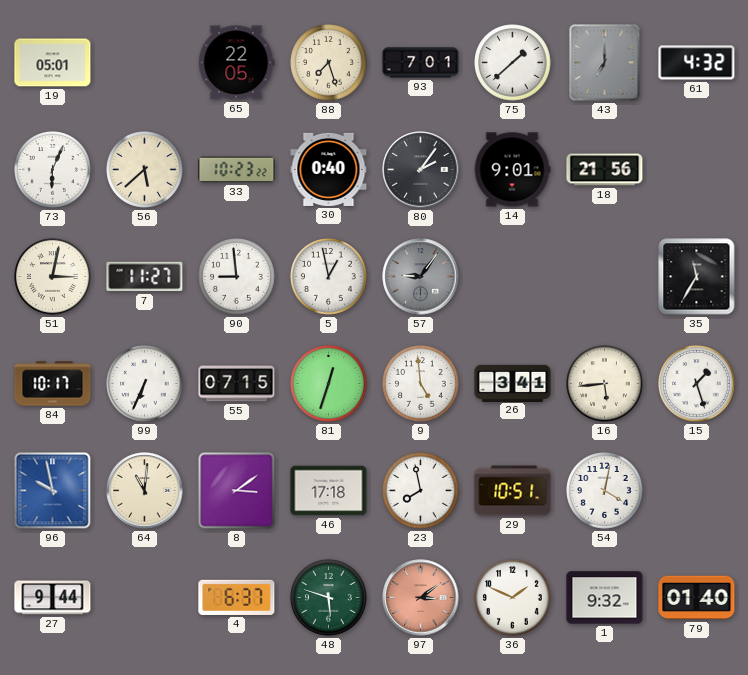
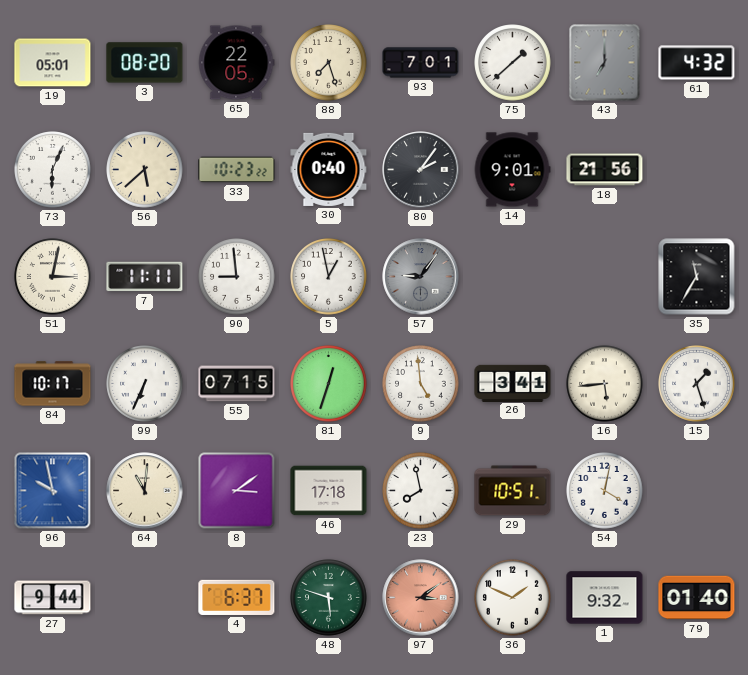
3: none -> 08:20 (145, 63)
7: 11:27 -> 11:11 (145, 277)
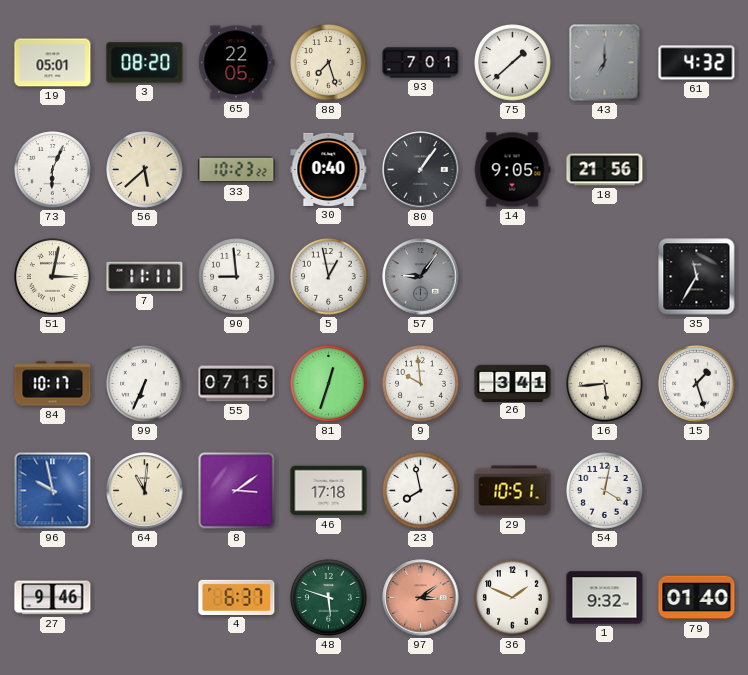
80: 2:06 -> 1:06 (421, 170)
14: 9:01 -> 9:05 (512, 170)
9: 4:59 -> 9:59 (421, 384)
27: 9:44 -> 9:46 (53, 598)
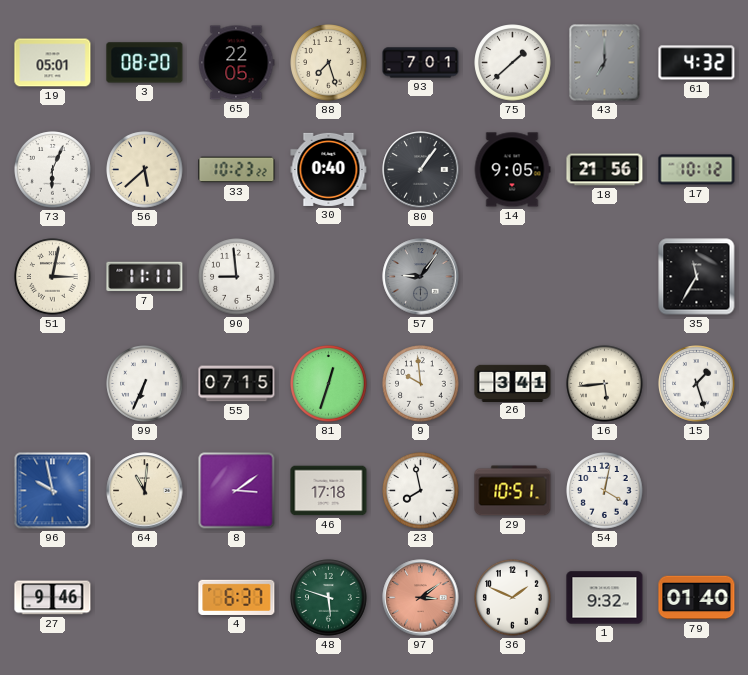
17: none -> 10:12 (697, 170)
5: 12:58 -> none (329, 277)
84: 10:17 -> none (53, 384)
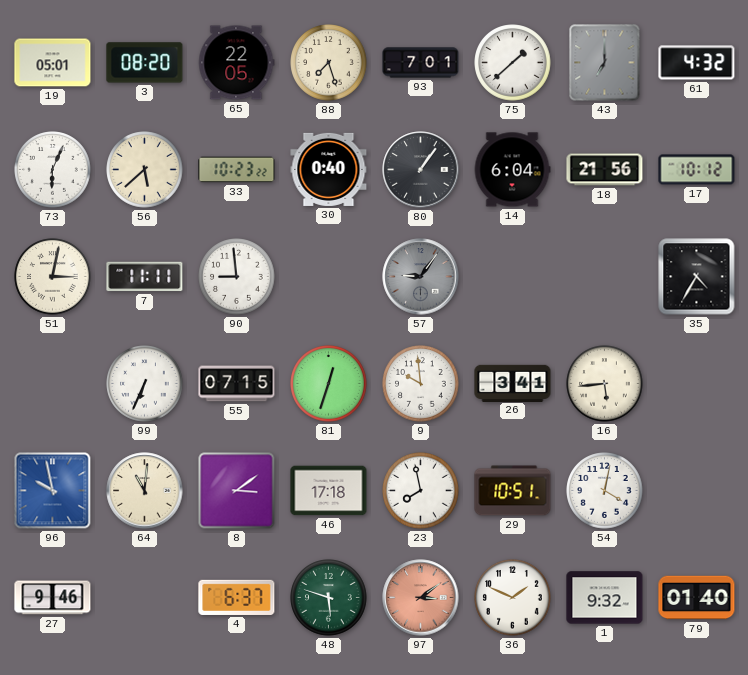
14: 9:05 -> 6:04 (512, 170)
35: 11:35 -> 4:35 (697, 277)
15: 1:27 -> none (697, 384)
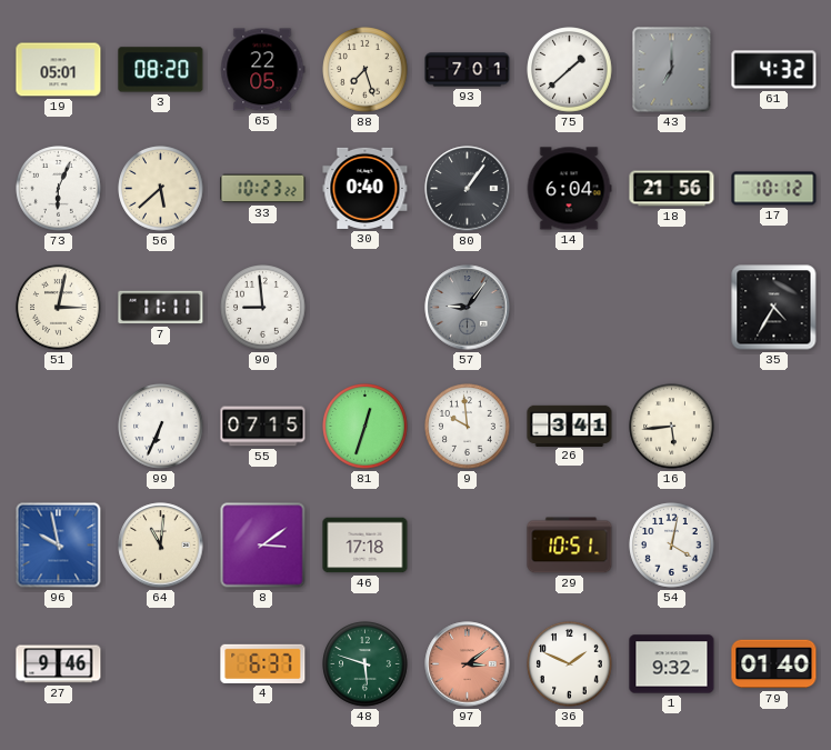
23: 7:58 -> none (421, 491)
